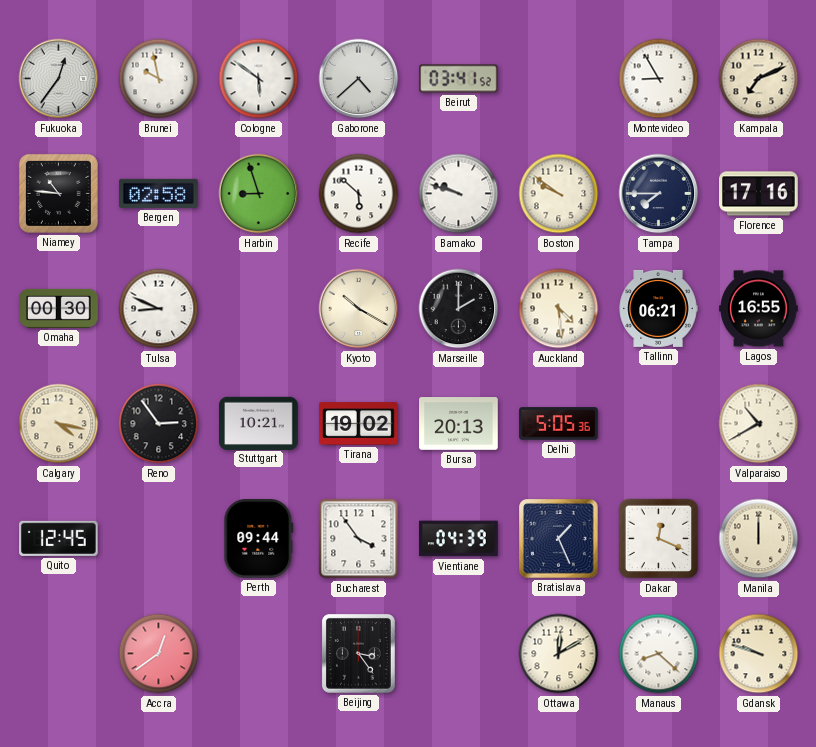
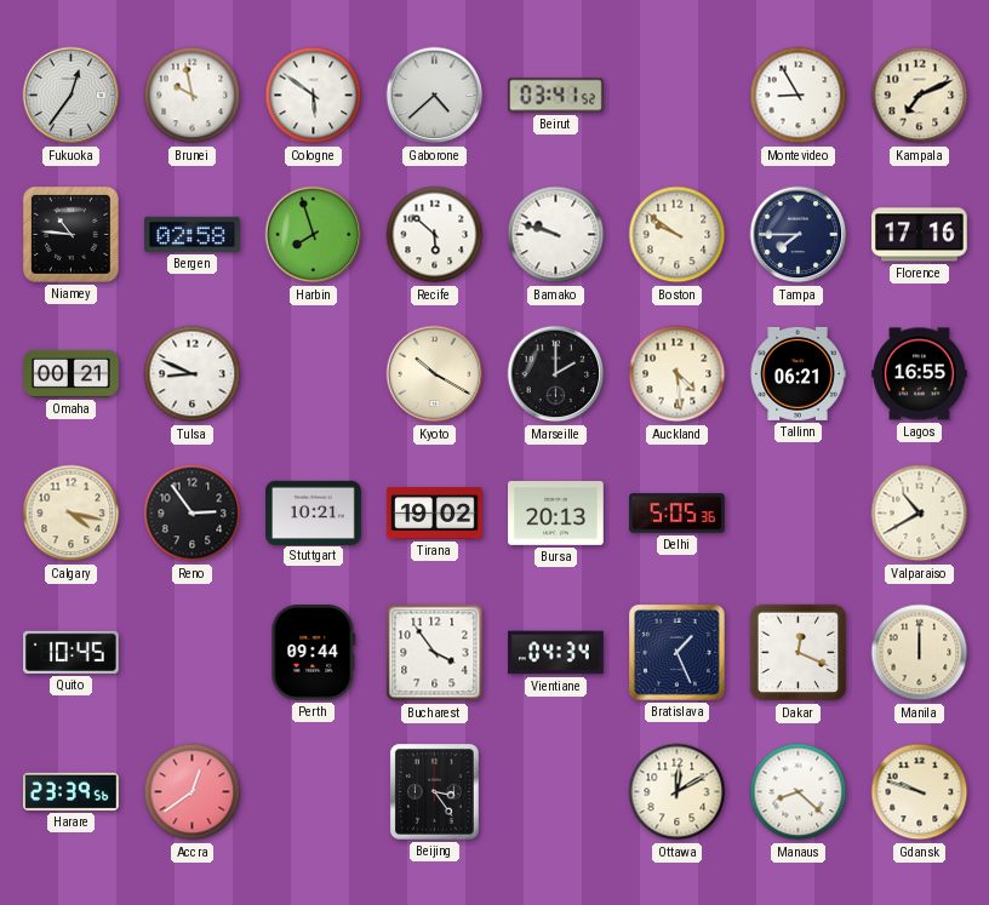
Harbin: 8:57 -> 7:57 (314, 235)
Omaha: 00:30 -> 00:21 (72, 373)
Quito: 12:45 -> 10:45 (72, 652)
Vientiane: 04:39 -> 04:34 (556, 653)
Harare: none -> 23:39 (72, 791)
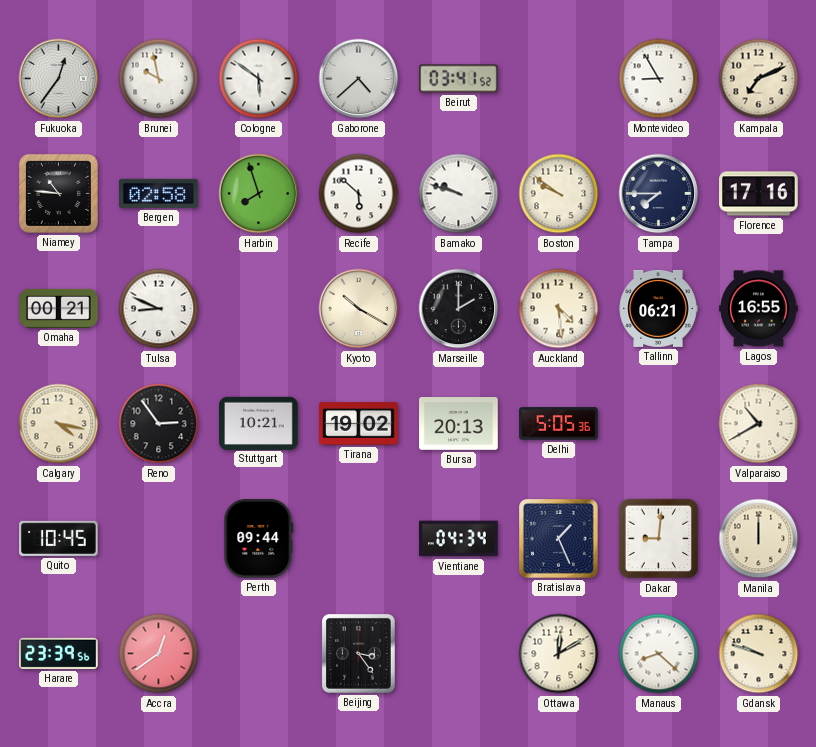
Bucharest: 3:54 -> none (435, 653)
Dakar: 12:19 -> 9:01 (659, 539)
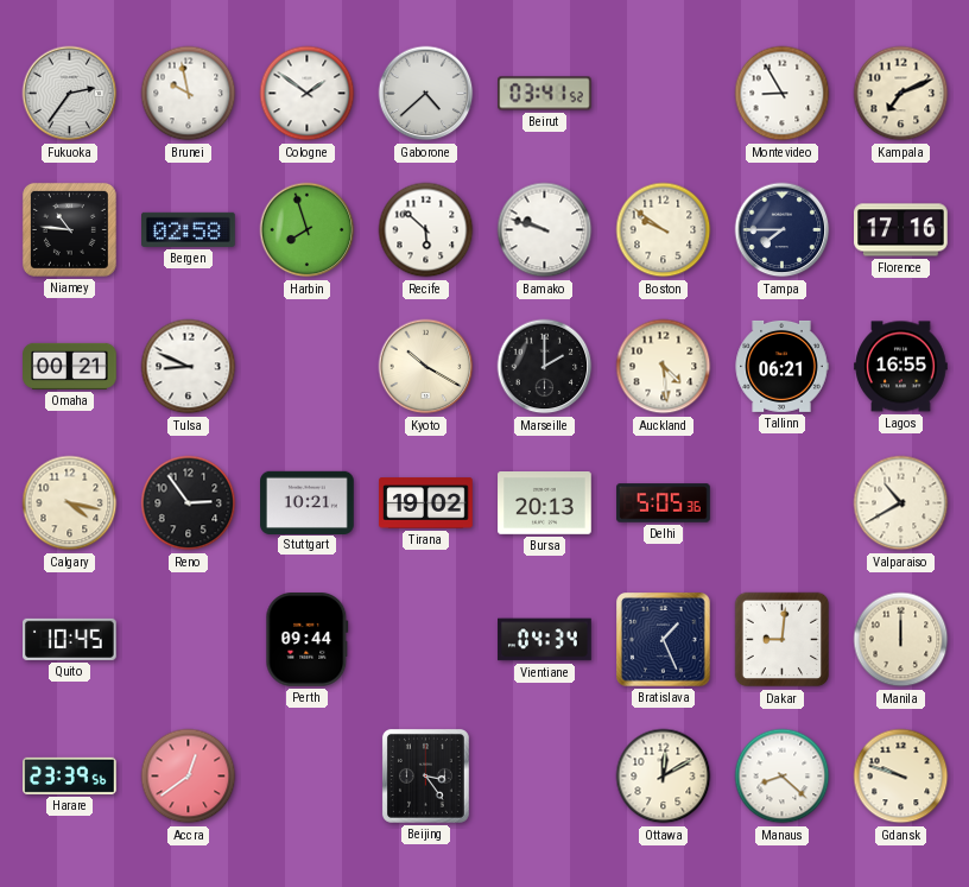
Fukuoka: 12:36 -> 2:36 (70, 94)
Cologne: 5:51 -> 1:51 (308, 94)
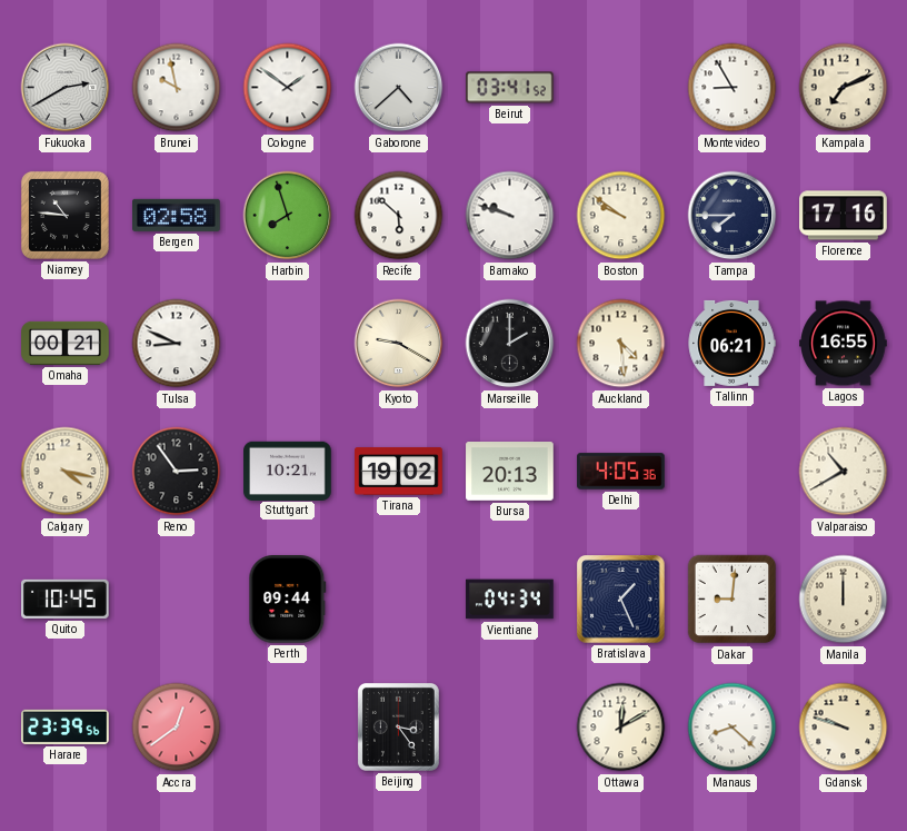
Fukuoka: 2:36 -> 2:40 (66, 88)
Kyoto: 10:20 -> 9:20 (399, 344)
Delhi: 5:05 -> 4:05 (621, 472)
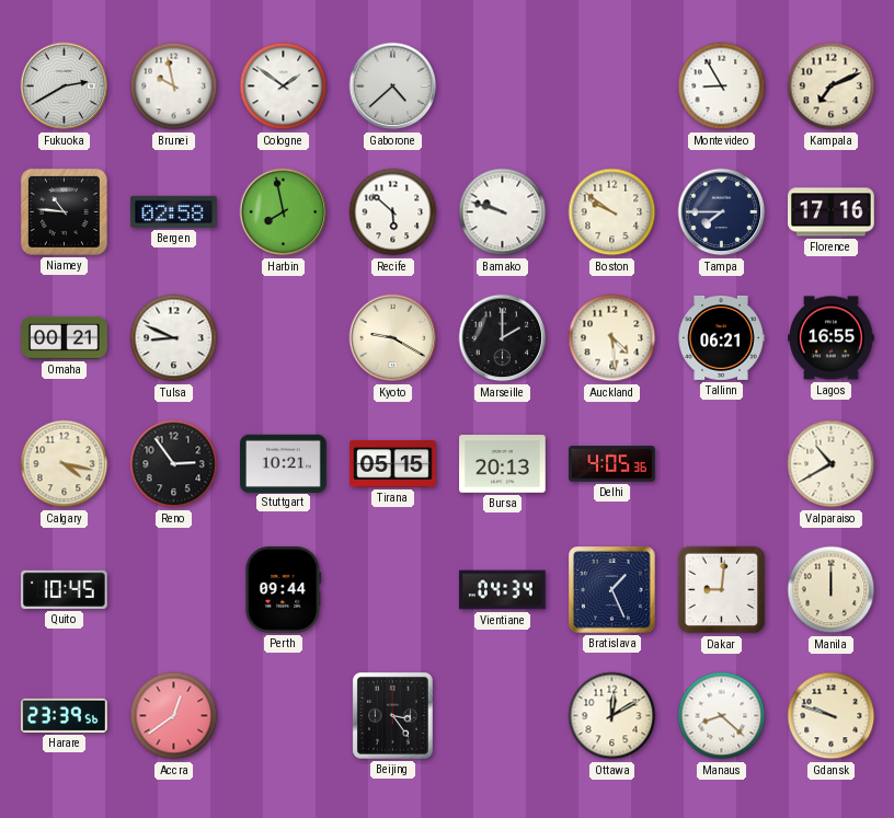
Beirut: 03:41 -> none (510, 88)
Harbin: 7:57 -> 7:58 (284, 212)
Tirana: 19:02 -> 05:15 (393, 464)
